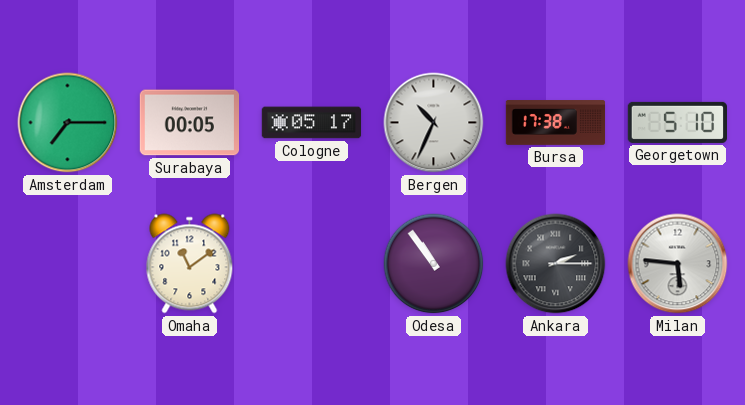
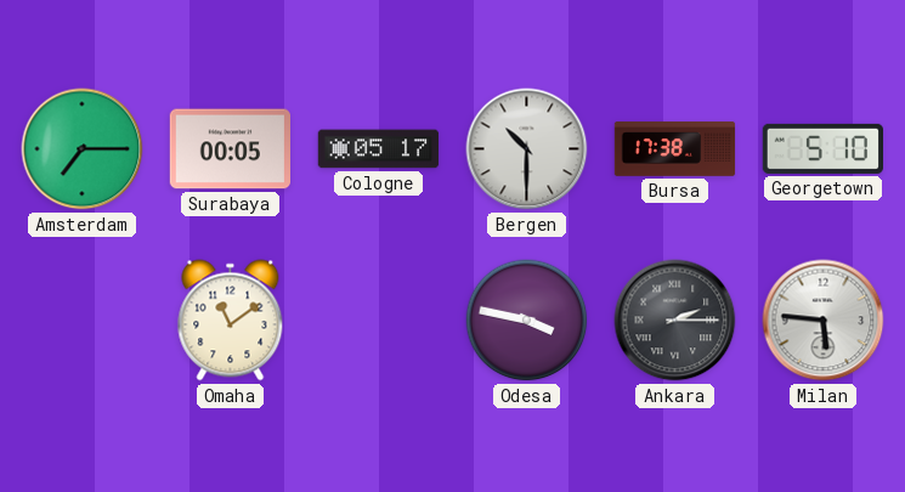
Bergen: 10:34 -> 10:30 (527, 149)
Odesa: 10:54 -> 3:47 (527, 321)
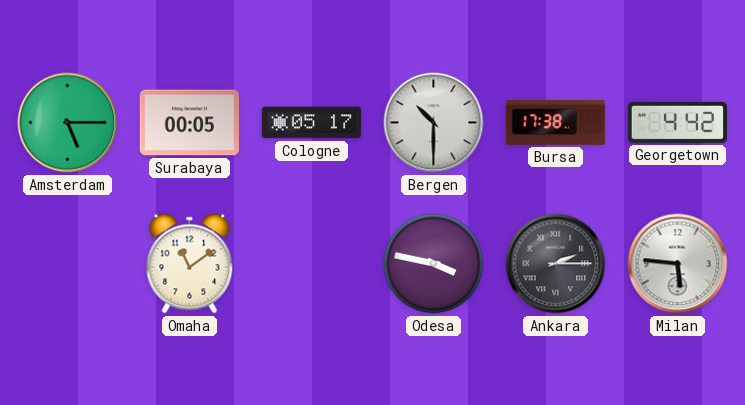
Amsterdam: 7:15 -> 5:15 (68, 123)
Georgetown: 5:10 -> 4:42 (677, 122)
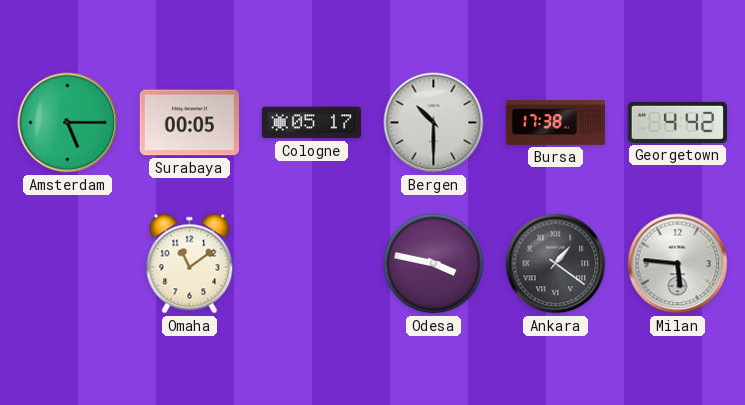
Ankara: 2:15 -> 1:21 (556, 264)
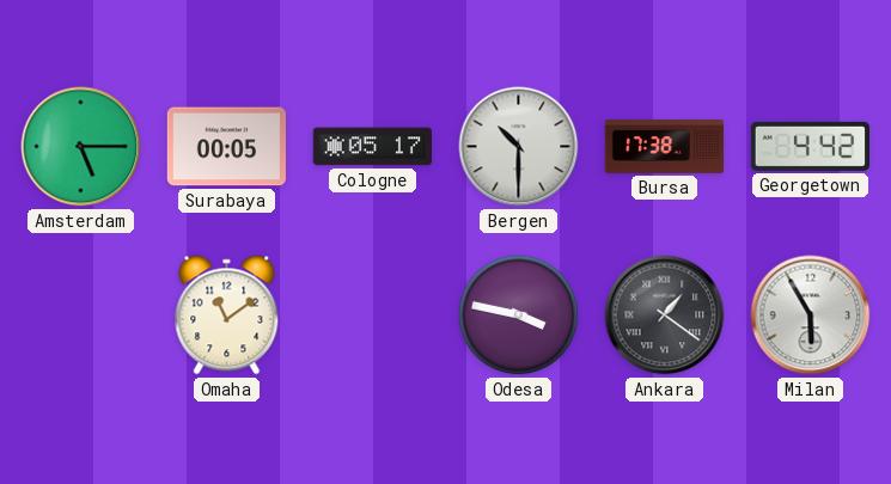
Milan: 5:46 -> 5:55 (811, 315)
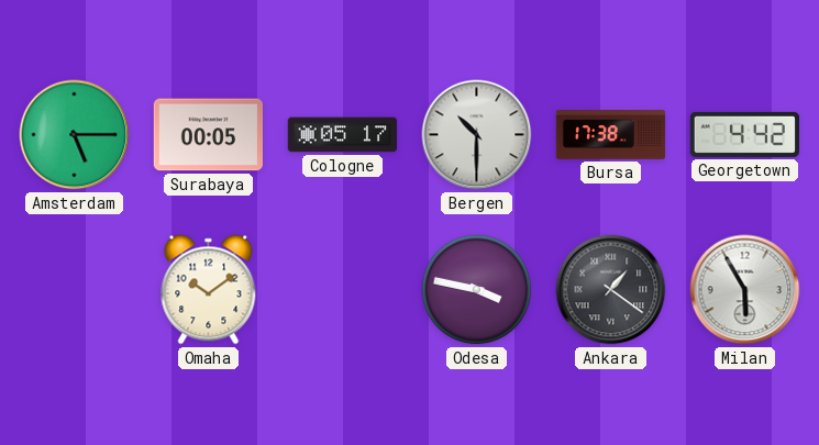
Omaha: 11:09 -> 10:09 (209, 290)
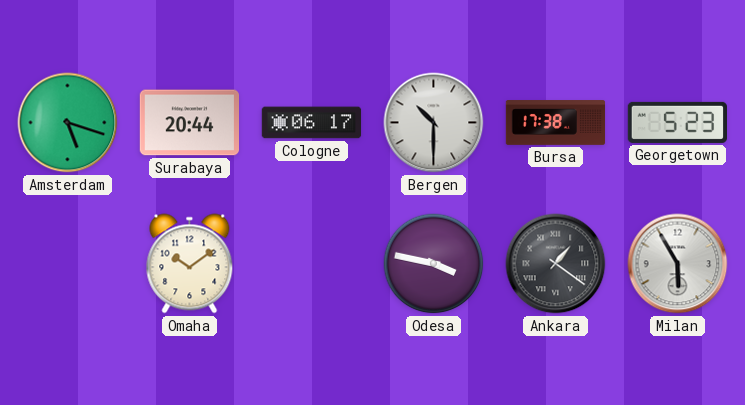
Amsterdam: 5:15 -> 5:18 (68, 123)
Surabaya: 00:05 -> 20:44 (189, 123)
Cologne: 05:17 -> 06:17 (312, 123)
Georgetown: 4:42 -> 5:23 (677, 122)
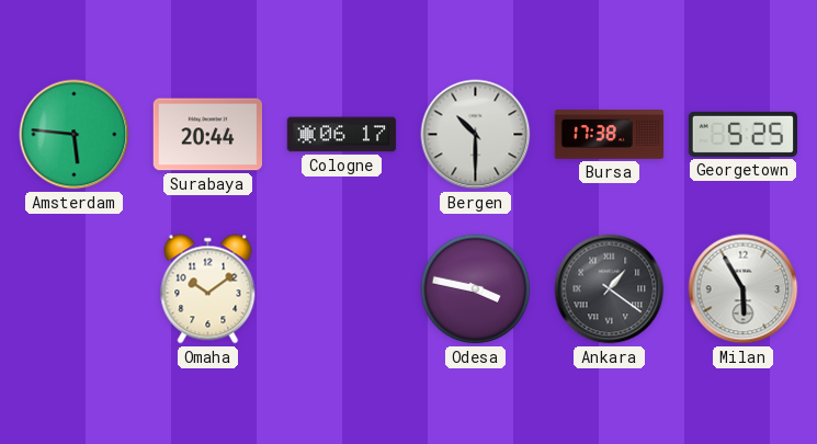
Amsterdam: 5:18 -> 5:46 (75, 135)
Georgetown: 5:23 -> 5:25 (742, 134)
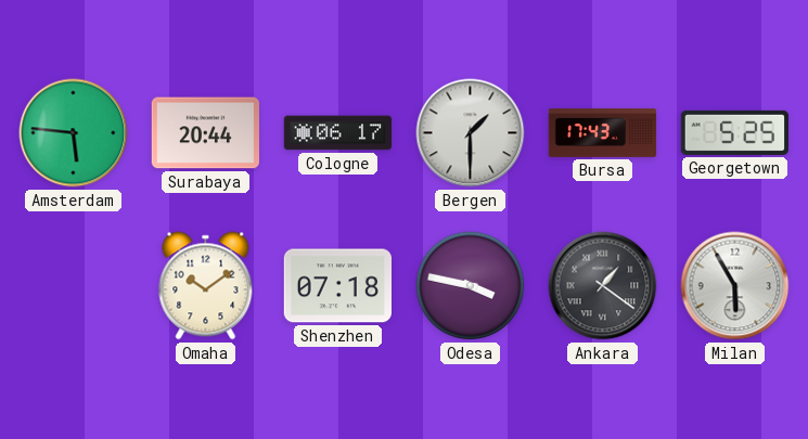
Bergen: 10:30 -> 1:30 (471, 133)
Bursa: 17:38 -> 17:43 (603, 133)
Shenzhen: none -> 07:18 (337, 286)
